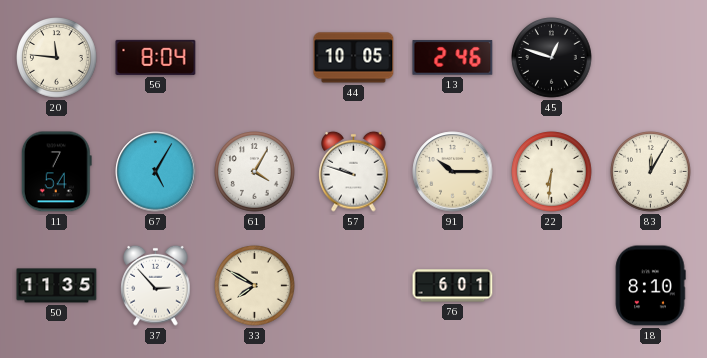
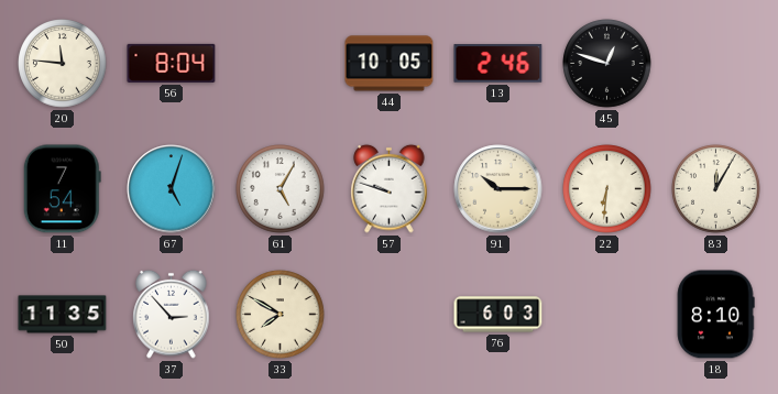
67: 5:05 -> 5:03 (172, 189)
61: 4:05 -> 5:05 (281, 189)
76: 6:01 -> 6:03 (498, 315)
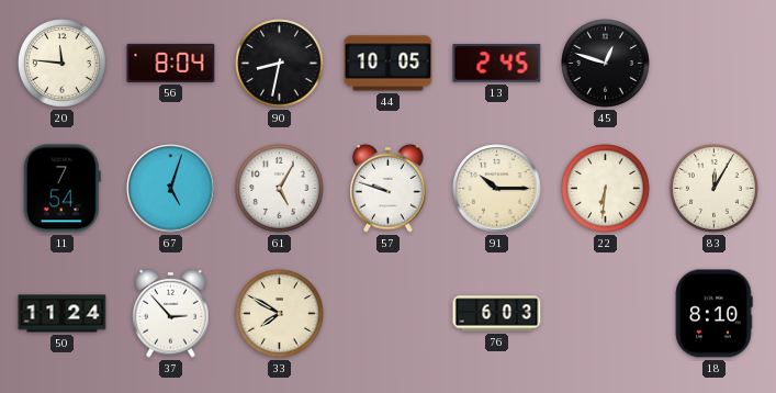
90: none -> 8:32 (280, 64)
13: 2:46 -> 2:45 (497, 64)
50: 11:35 -> 11:24 (63, 314)
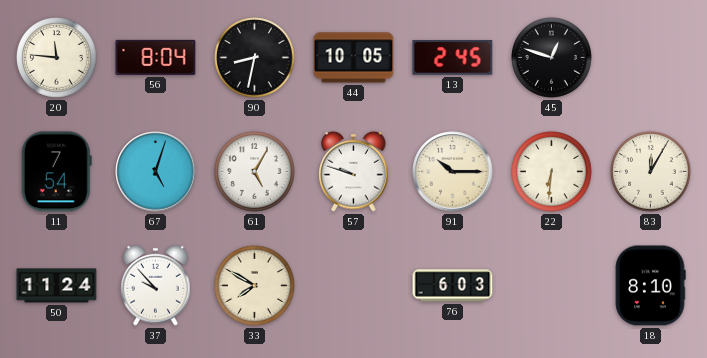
37: 2:53 -> 9:53 (156, 285)
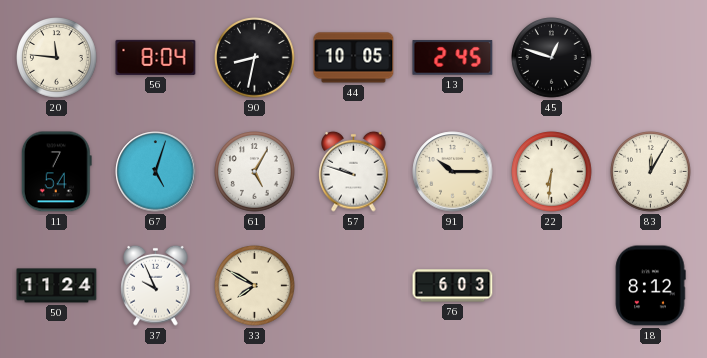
37: 9:53 -> 9:56 (156, 285)
18: 8:10 -> 8:12 (650, 286)
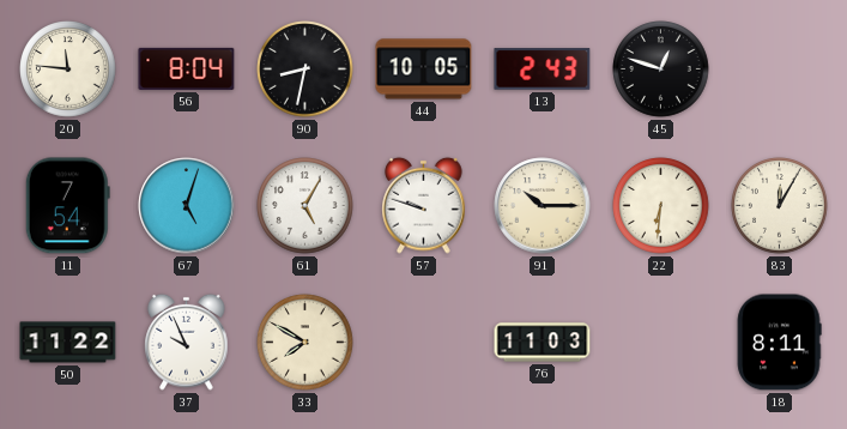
13: 2:45 -> 2:43 (543, 70)
50: 11:24 -> 11:22 (68, 343)
76: 6:03 -> 11:03 (543, 343)
18: 8:12 -> 8:11 (779, 343)
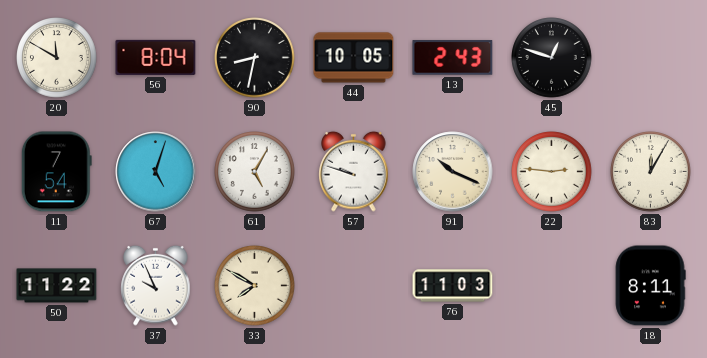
20: 11:46 -> 11:50 (57, 58)
91: 10:15 -> 10:19 (453, 172)
22: 6:31 -> 2:46 (552, 172)
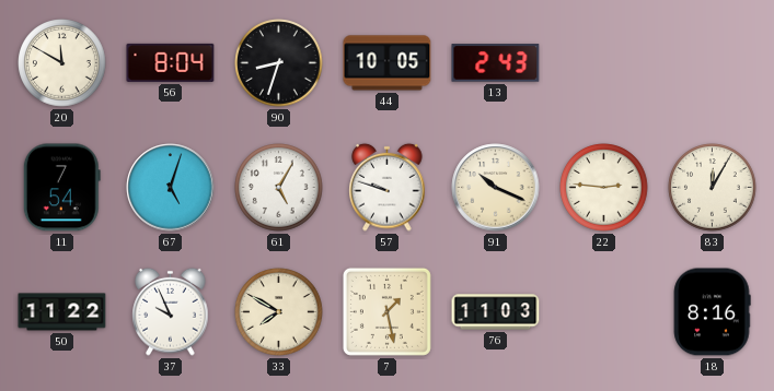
90: 8:32 -> 8:33 (279, 63)
45: 12:48 -> none (552, 58)
7: none -> 1:28 (386, 311)
18: 8:11 -> 8:16 (712, 312)
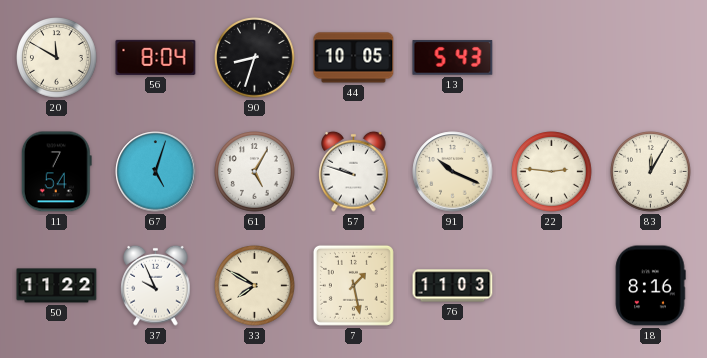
13: 2:43 -> 5:43 (453, 58)
